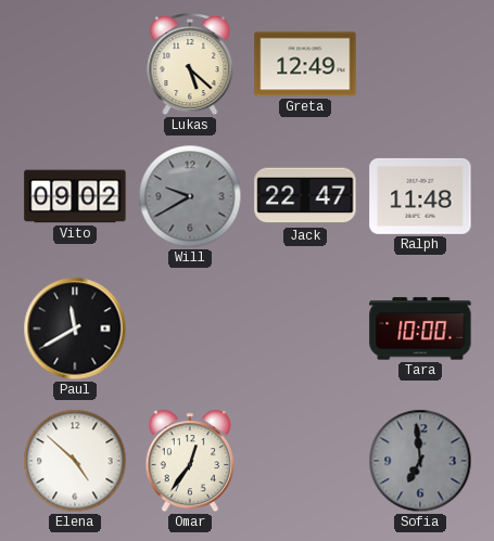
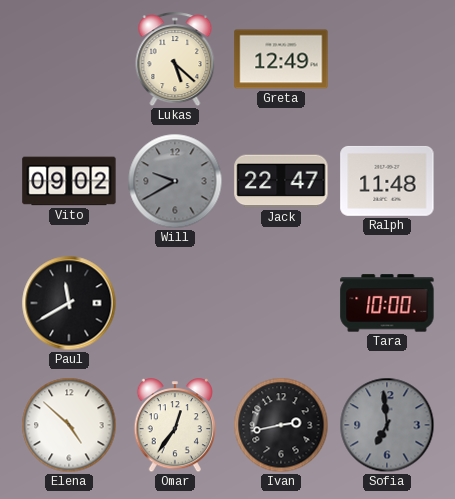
Ivan: none -> 2:43 (281, 425)
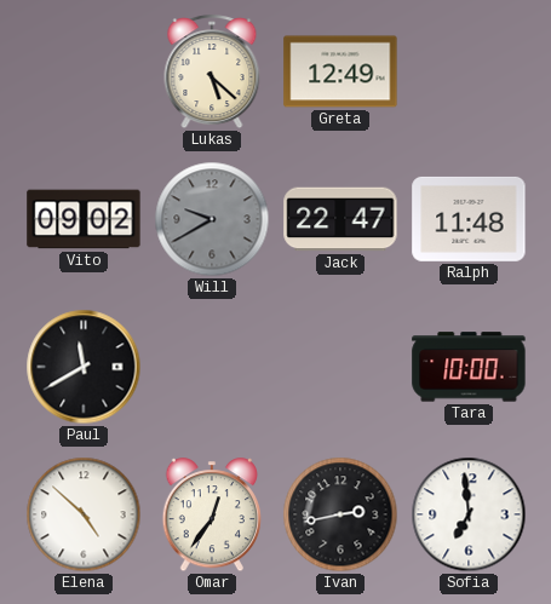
Sofia dial: grey -> white (469, 514)
